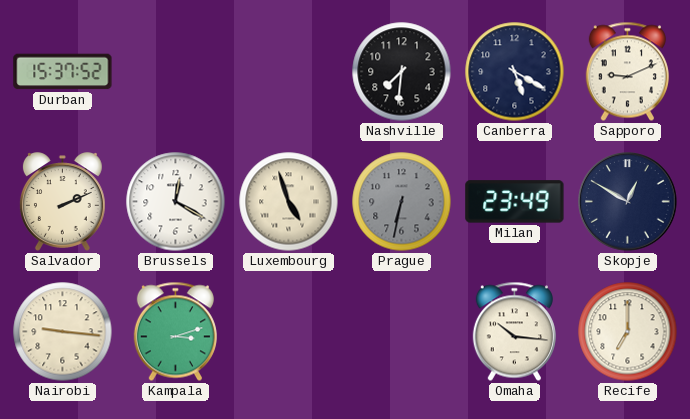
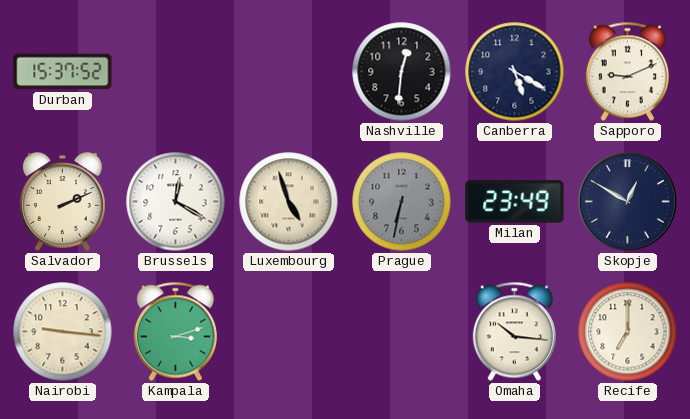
Nashville: 7:31 -> 12:31 (402, 72)
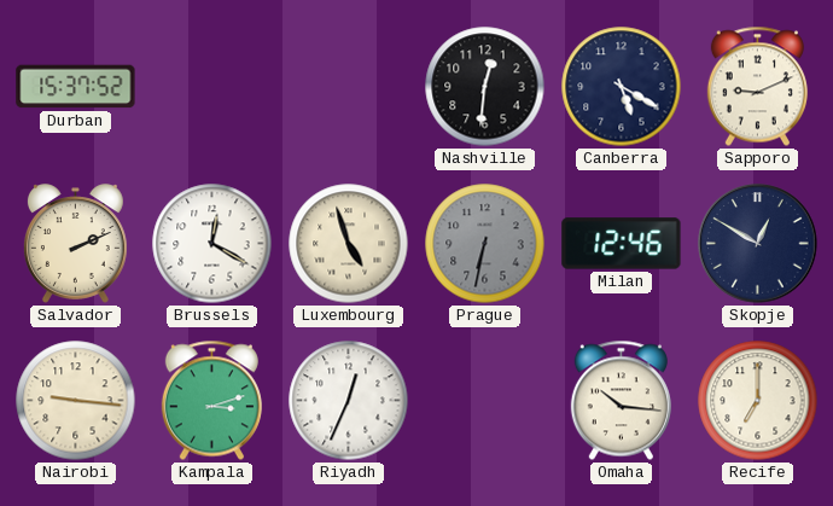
Milan: 23:49 -> 12:46 (622, 244)
Riyadh: none -> 12:34 (349, 401)
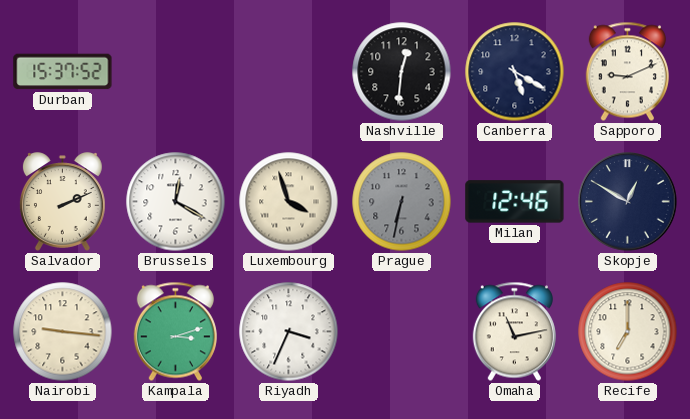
Luxembourg: 4:57 -> 3:57 (289, 202)
Riyadh: 12:34 -> 3:34 (289, 332)
Omaha: 10:16 -> 11:13 (514, 332)
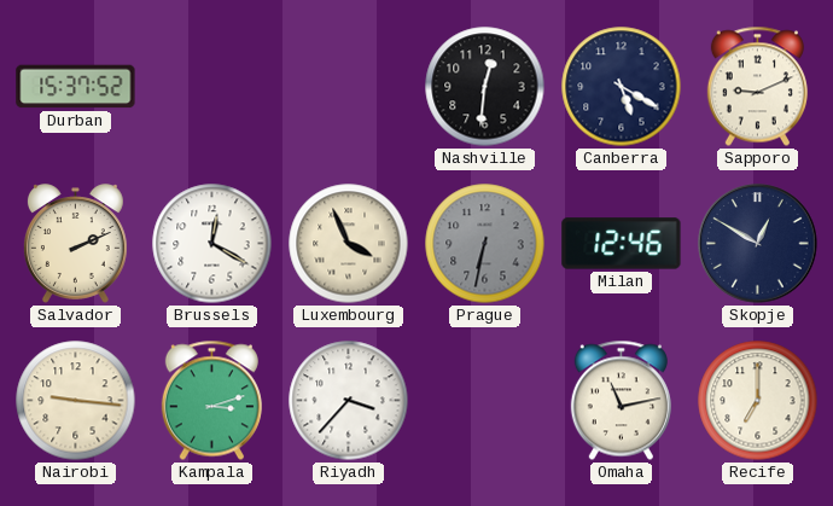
Luxembourg: 3:57 -> 3:56 (349, 244)
Riyadh: 3:34 -> 3:37 (349, 401)
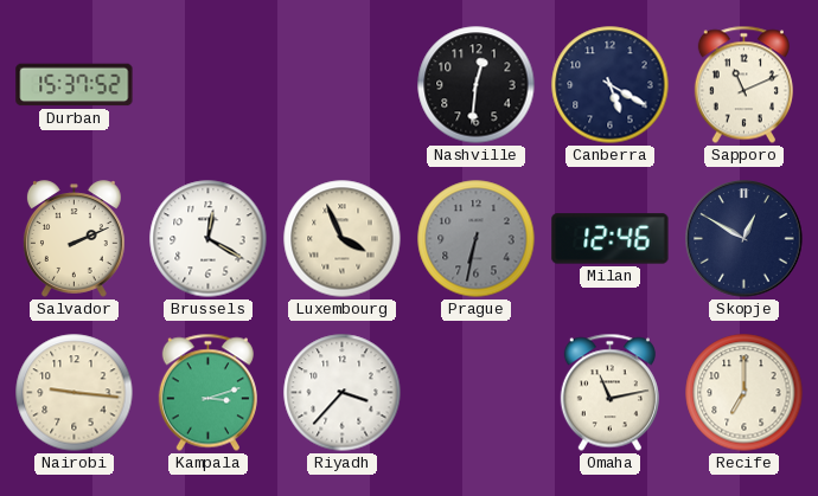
Sapporo: 9:11 -> 11:11 (743, 85)
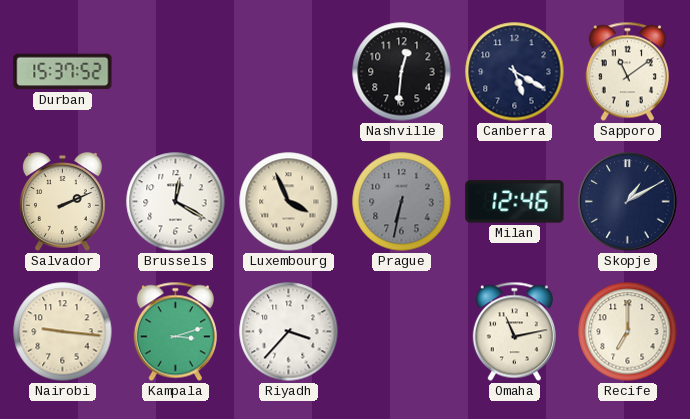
Sapporo: 11:11 -> 11:09 (627, 72)
Skopje: 12:50 -> 1:10 (628, 202)
